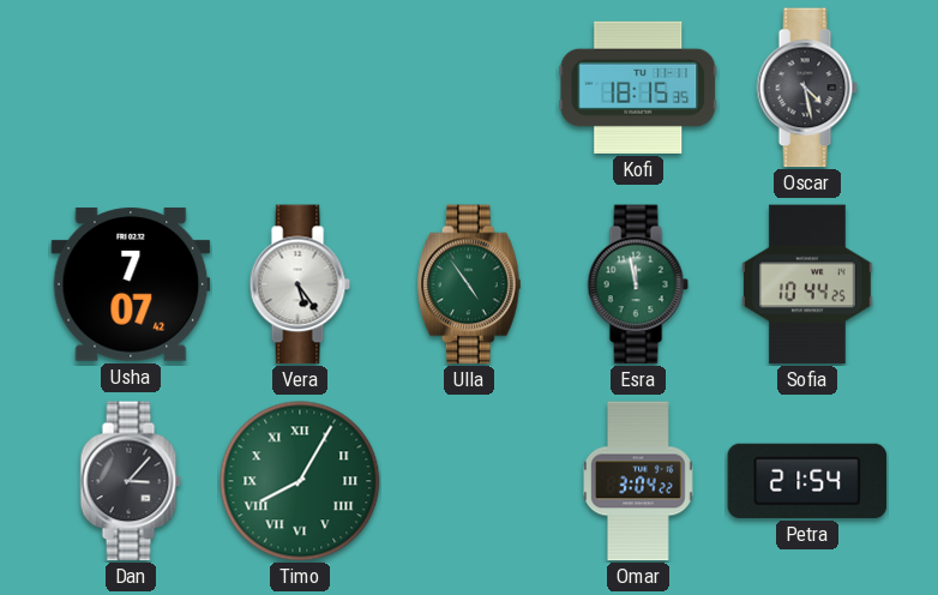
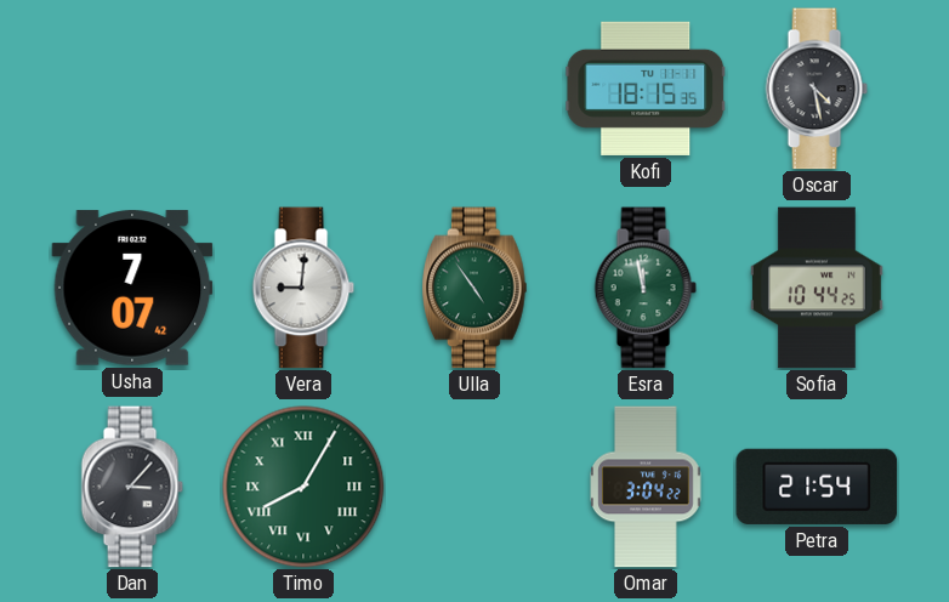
Vera: 5:24 -> 9:01 (303, 288)
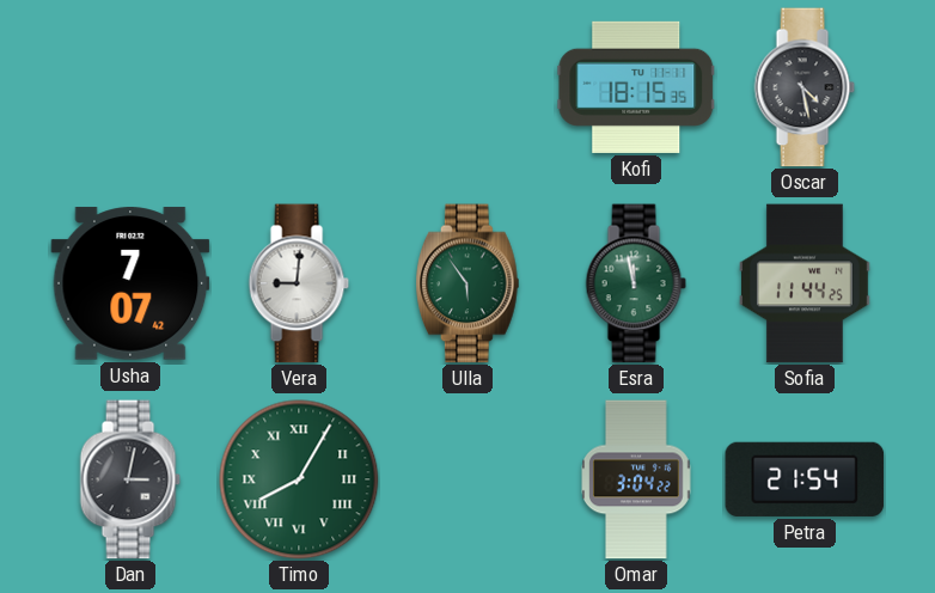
Ulla: 4:54 -> 5:54 (469, 283)
Sofia: 10:44 -> 11:44 (806, 283)
Dan: 3:07 -> 3:02 (130, 479)
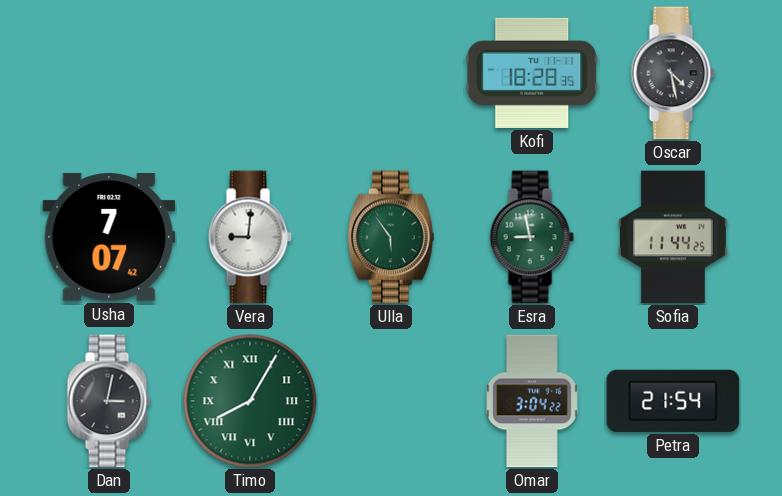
Kofi: 18:15 -> 18:28 (532, 73)
Esra: 11:58 -> 8:58 (532, 237)
